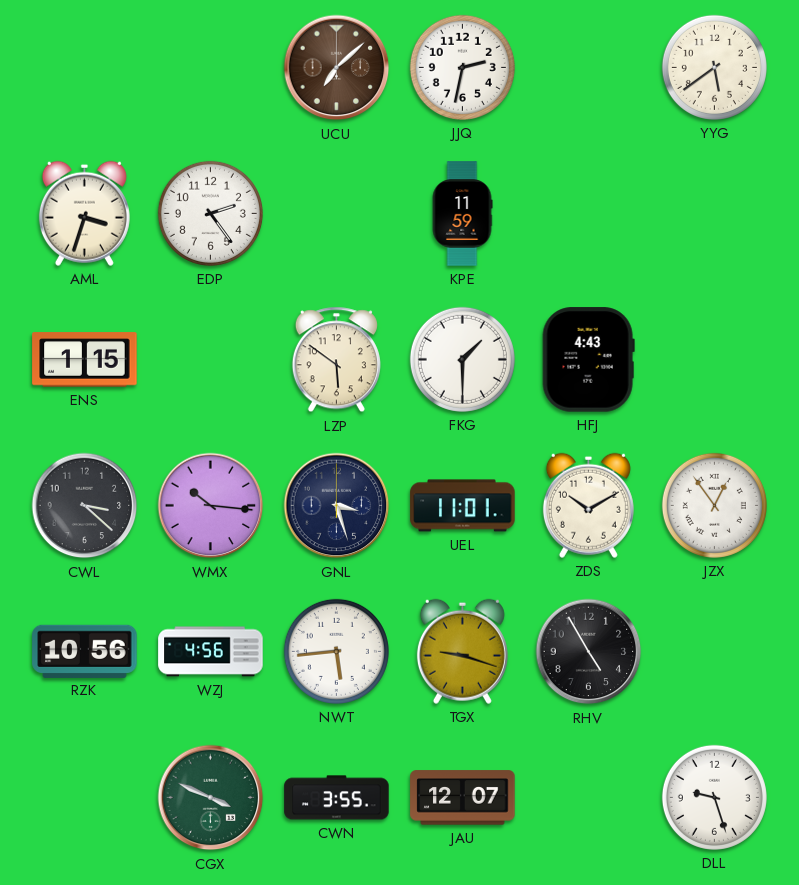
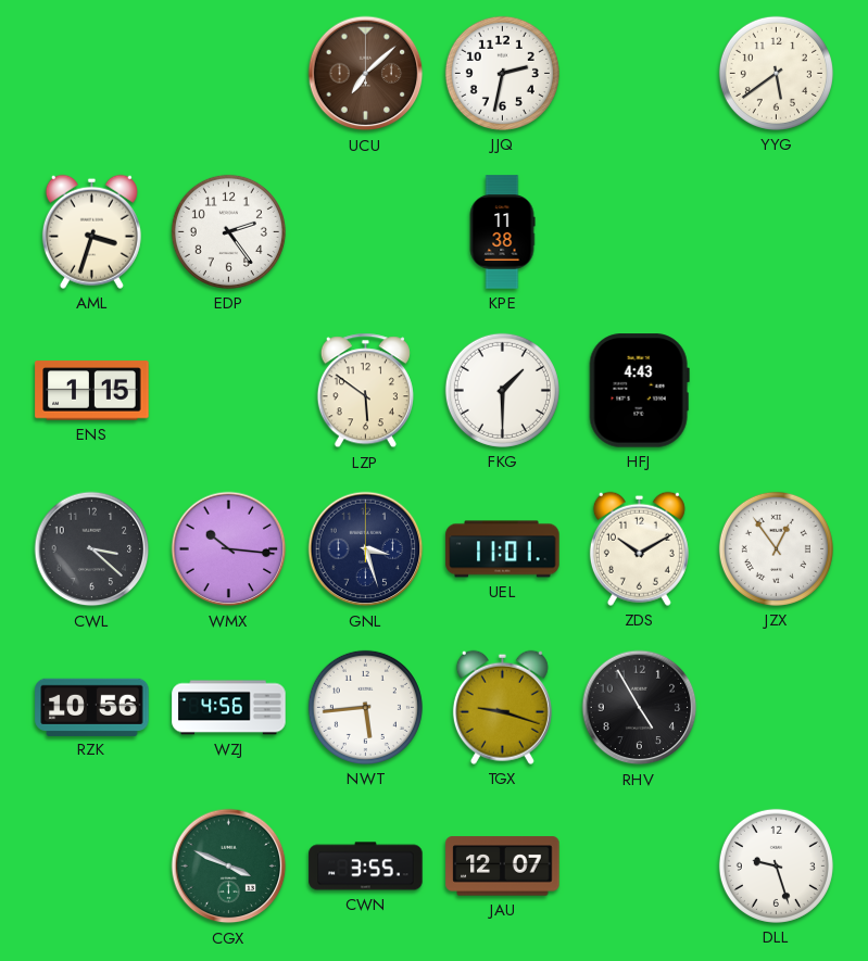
KPE: 11:59 -> 11:38 (502, 232)
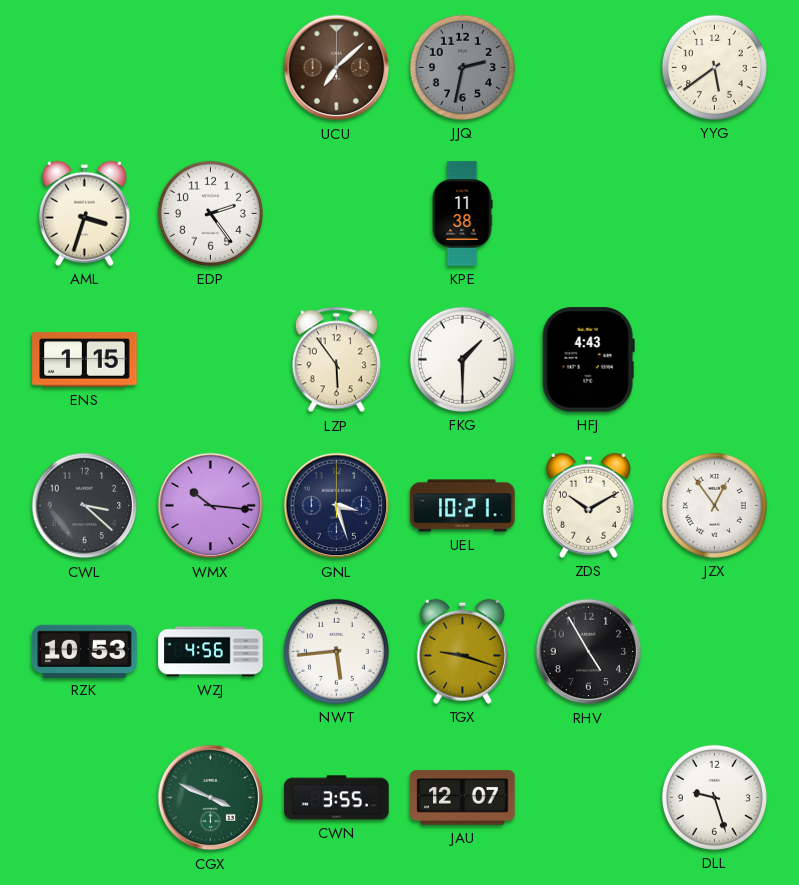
JJQ dial: white -> grey (462, 67)
LZP: 5:51 -> 5:54 (336, 360)
UEL: 11:01 -> 10:21 (463, 506)
RZK: 10:56 -> 10:53 (85, 651)
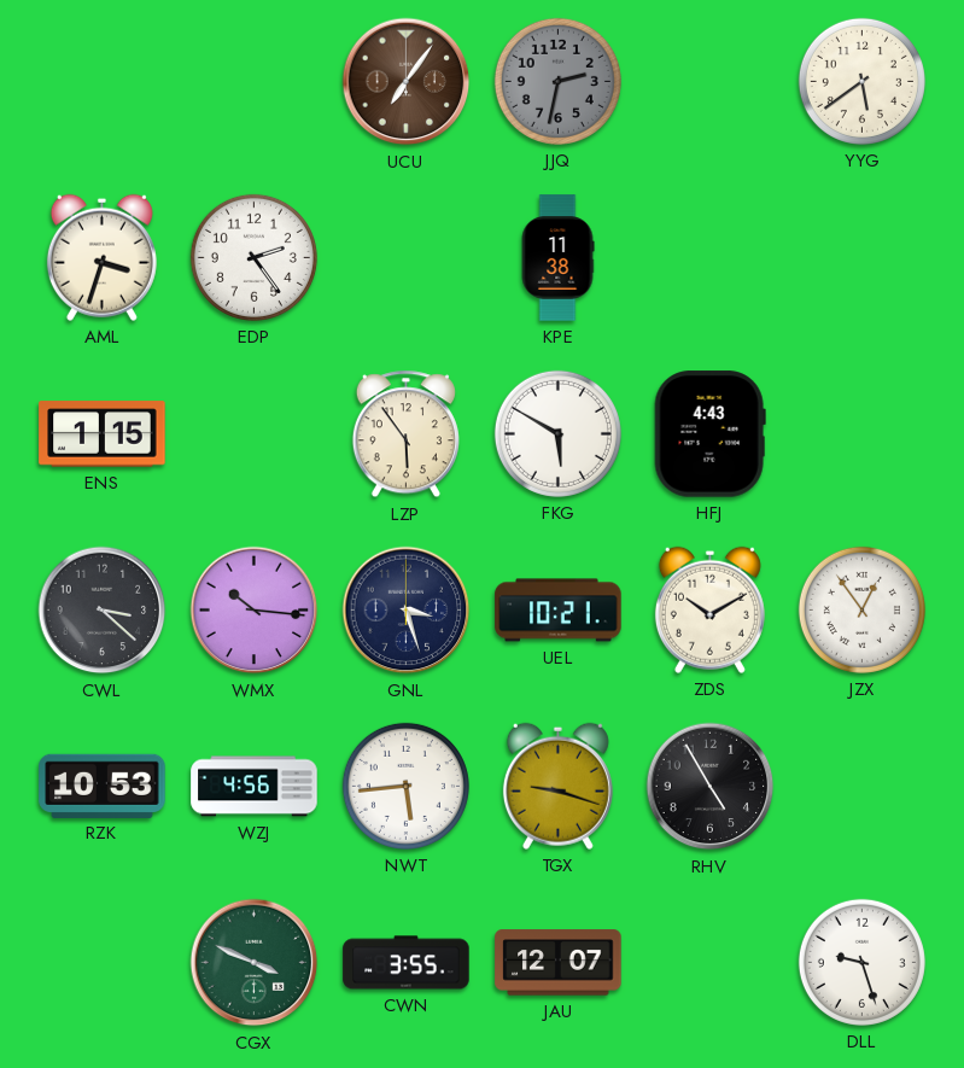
UCU: 7:08 -> 7:06 (407, 82)
FKG: 1:30 -> 5:50 (557, 433)
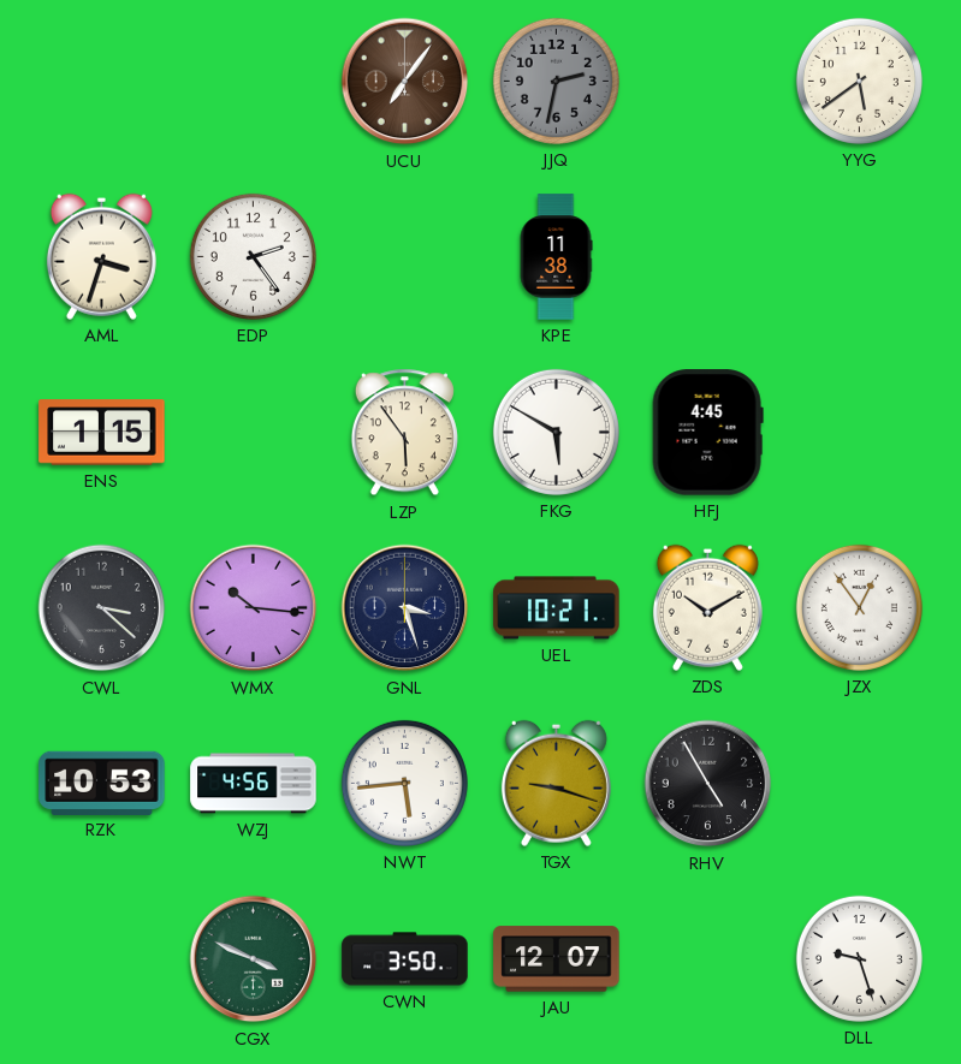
HFJ: 4:43 -> 4:45 (707, 433)
CWN: 3:55 -> 3:50 (405, 959)
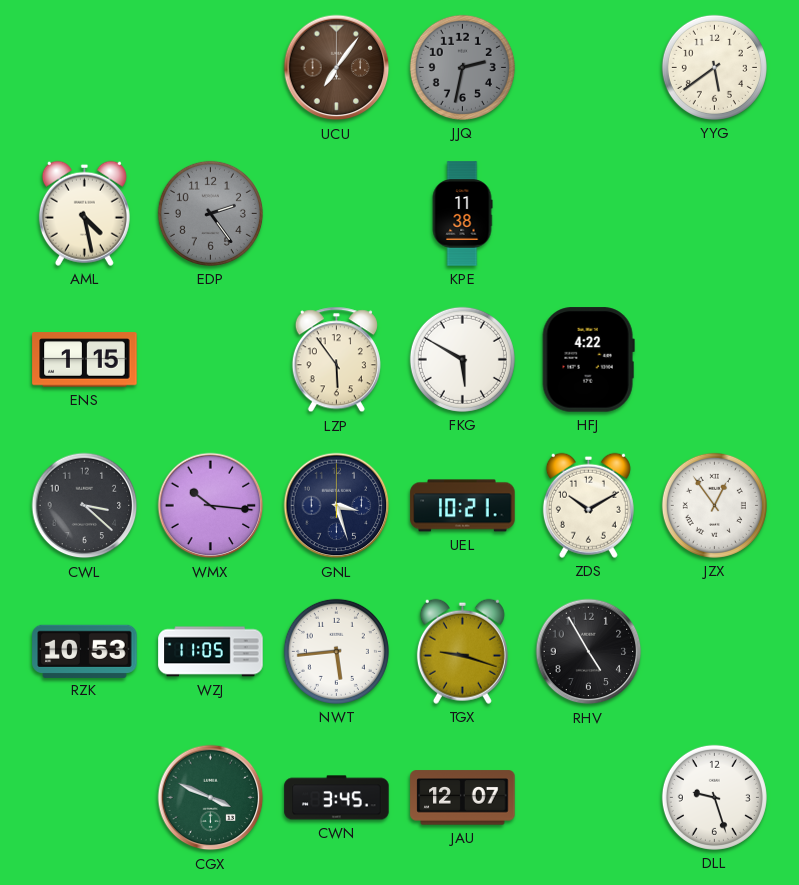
AML: 3:33 -> 4:28 (84, 213)
EDP dial: white -> grey (210, 213)
HFJ: 4:45 -> 4:22 (588, 360)
WZJ: 4:56 -> 11:05 (211, 652)
CWN: 3:50 -> 3:45 (337, 798)
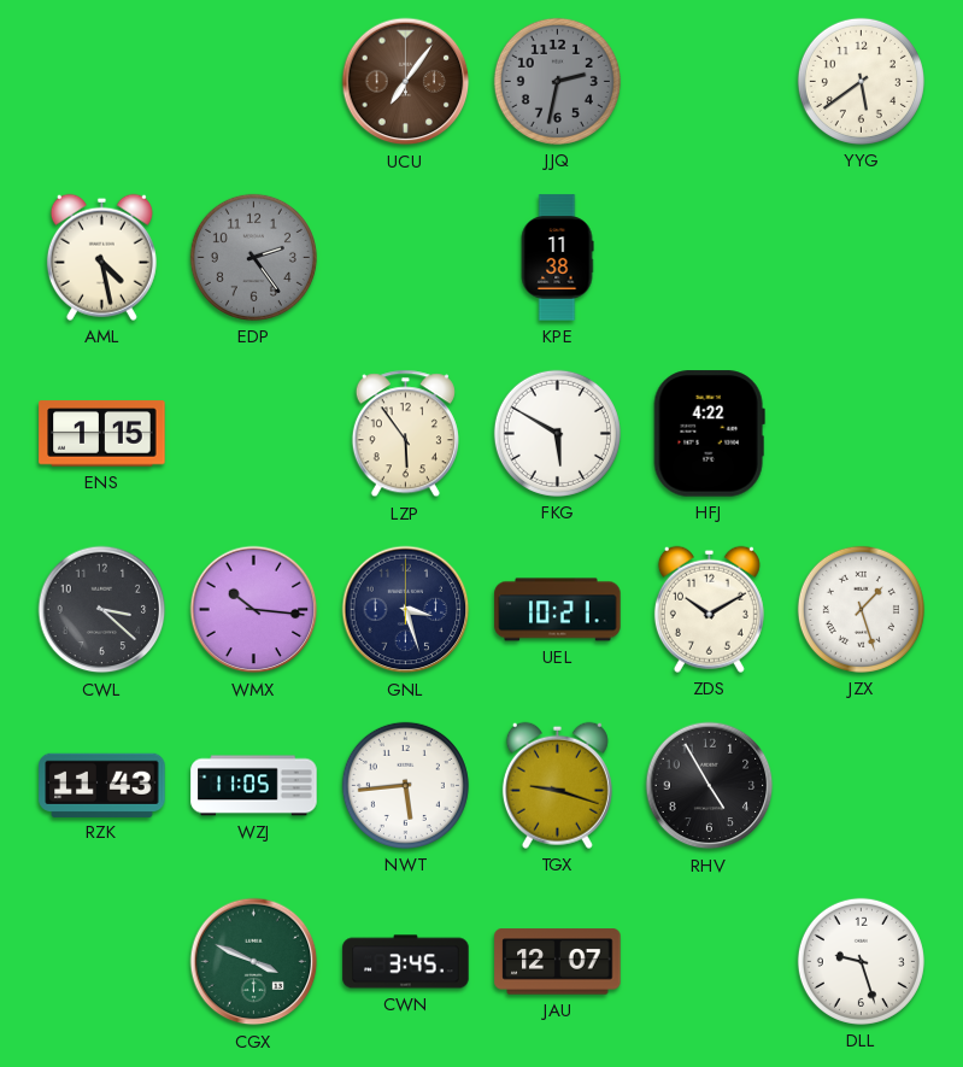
JZX: 12:54 -> 1:27 (861, 609)
RZK: 10:53 -> 11:43 (102, 785)
